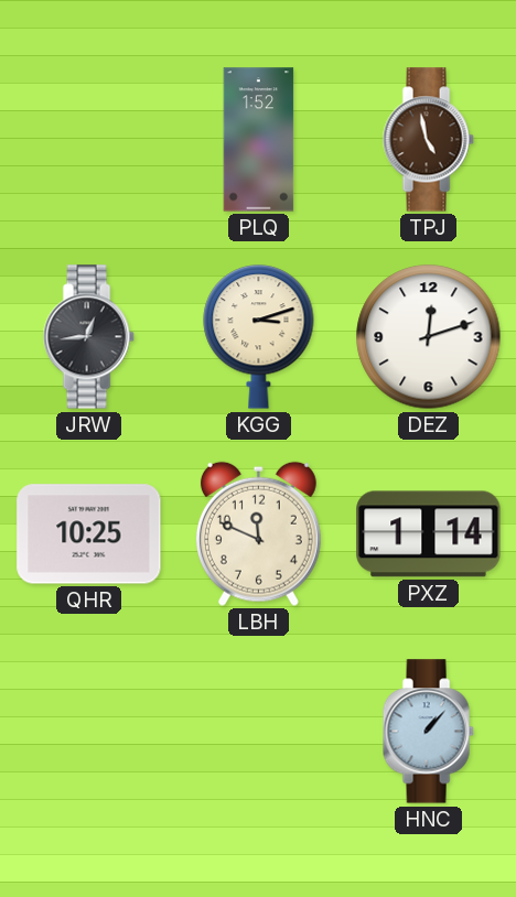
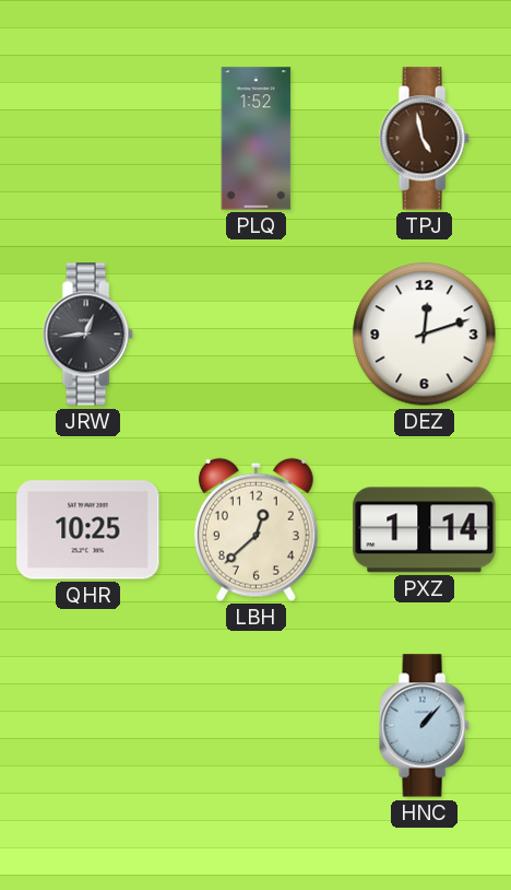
KGG: 3:12 -> none (259, 337)
LBH: 11:49 -> 12:38 (255, 529)
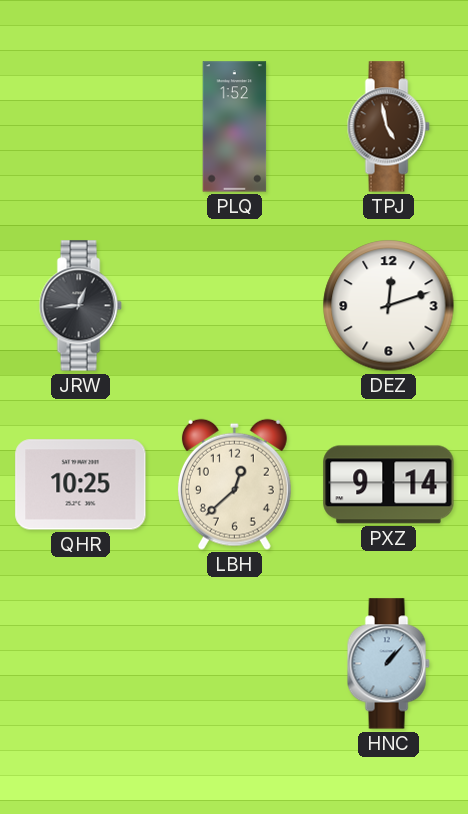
PXZ: 1:14 -> 9:14 (389, 485)
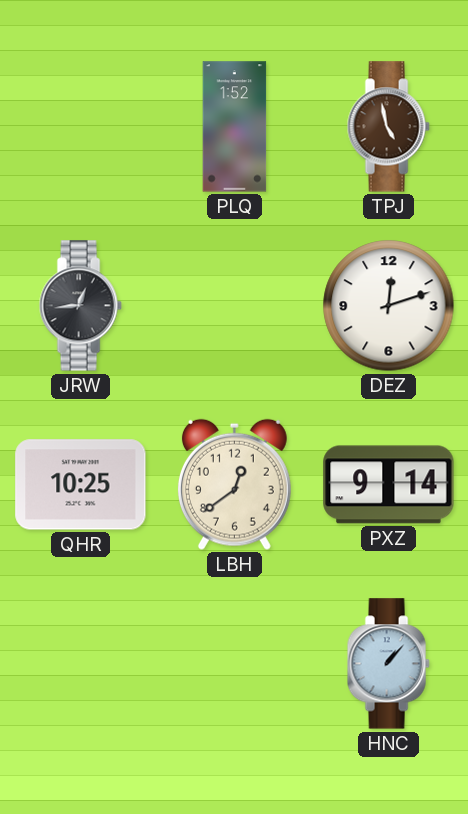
LBH: 12:38 -> 12:39 (234, 484)
